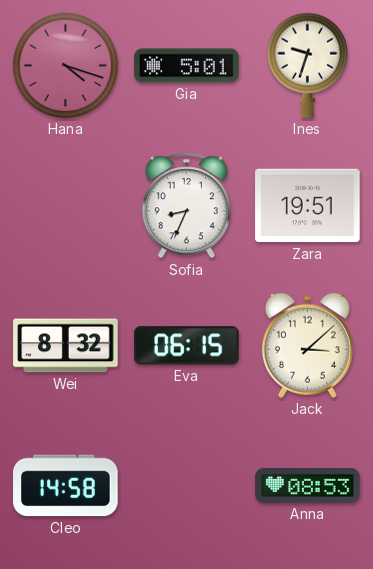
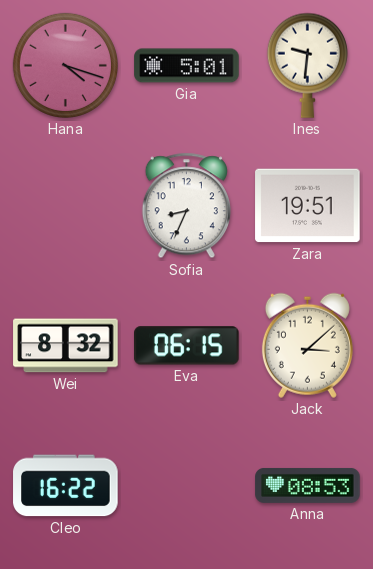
Ines: 9:33 -> 9:31 (307, 65)
Cleo: 14:58 -> 16:22 (66, 486)
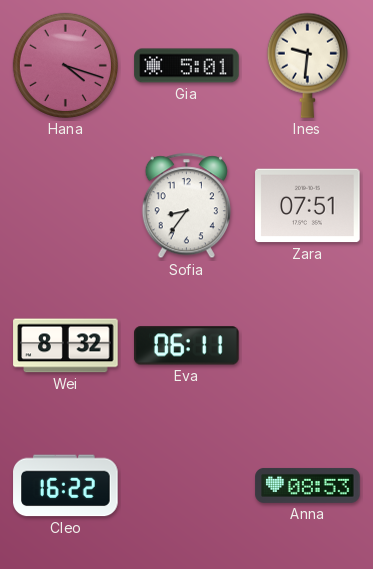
Sofia: 8:34 -> 8:36 (186, 206)
Zara: 19:51 -> 07:51 (308, 206)
Eva: 06:15 -> 06:11 (187, 346)
Jack: 3:08 -> none (307, 345)
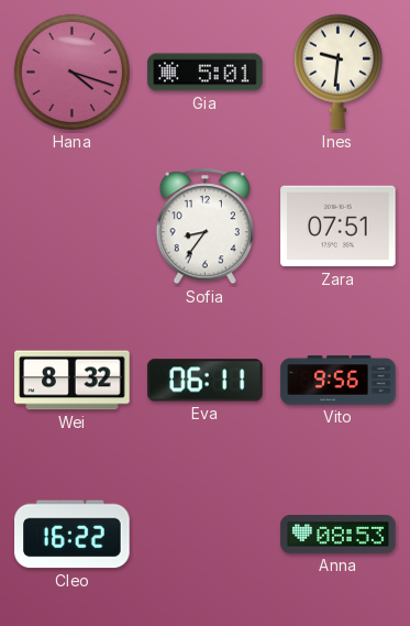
Vito: none -> 9:56 (339, 381)
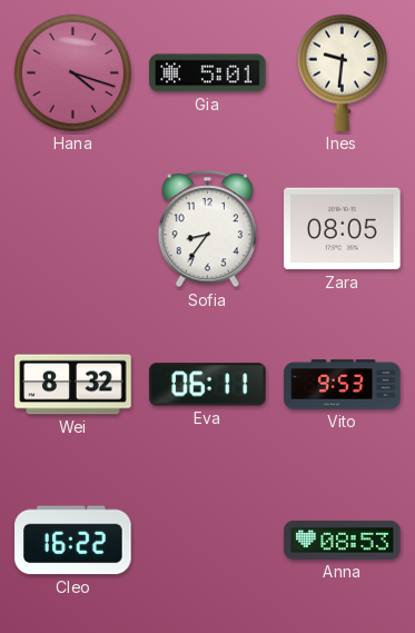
Zara: 07:51 -> 08:05 (343, 229)
Vito: 9:56 -> 9:53 (343, 385)
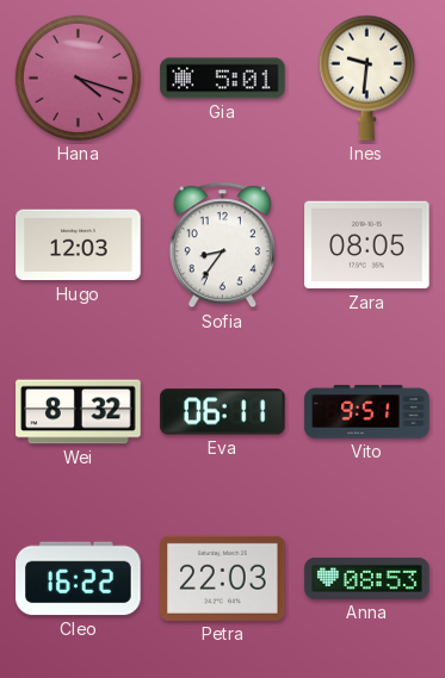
Hugo: none -> 12:03 (79, 245)
Vito: 9:53 -> 9:51 (367, 412)
Petra: none -> 22:03 (223, 578)
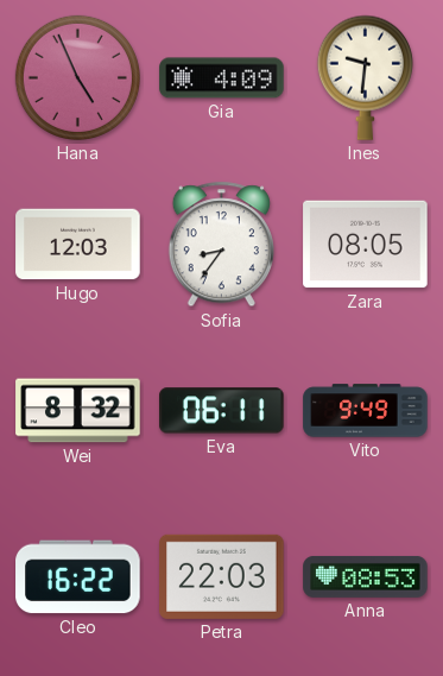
Hana: 4:18 -> 4:56 (77, 77)
Gia: 5:01 -> 4:09 (222, 78)
Vito: 9:51 -> 9:49 (366, 411)
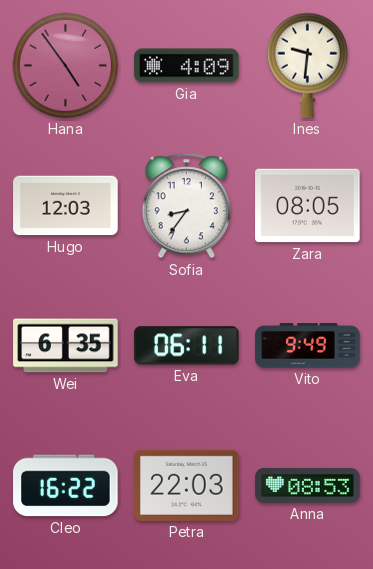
Hana: 4:56 -> 4:54 (65, 65)
Wei: 8:32 -> 6:35 (66, 346)
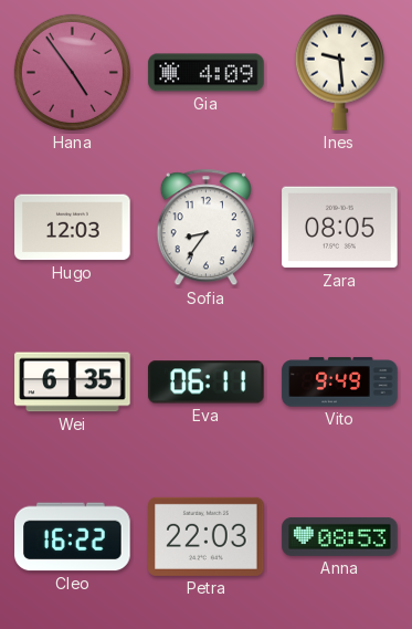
Ines: 9:31 -> 9:29 (339, 72)
